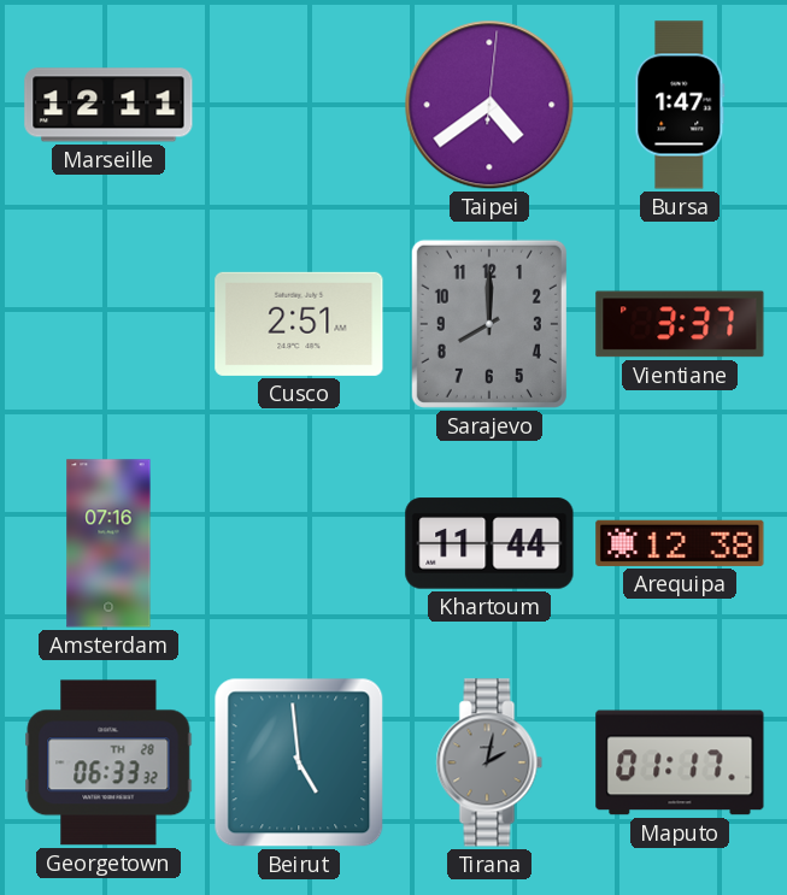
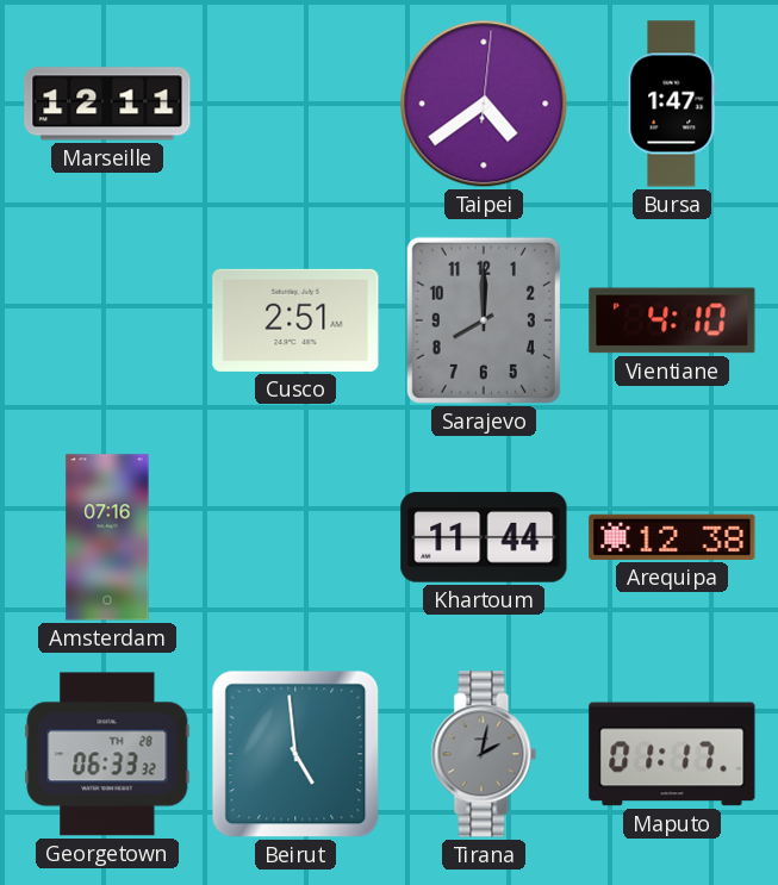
Vientiane: 3:37 -> 4:10 (672, 320)
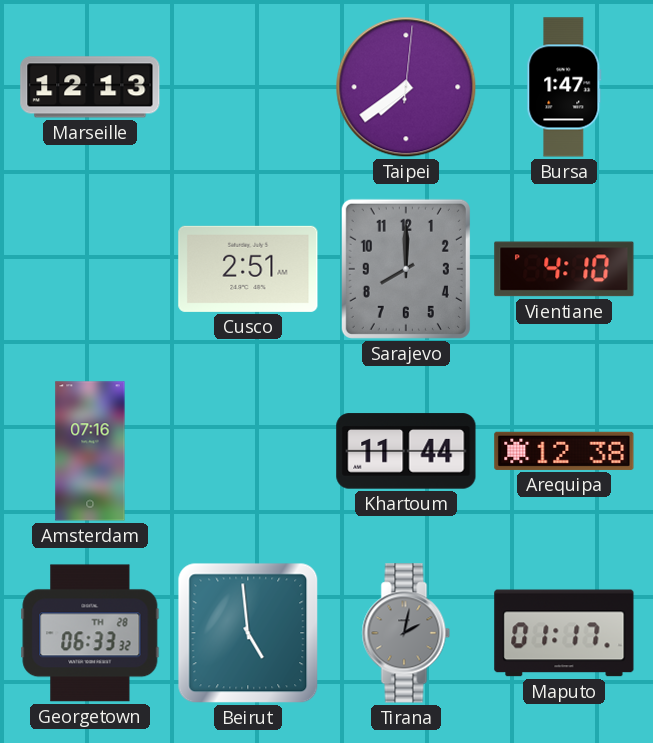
Marseille: 12:11 -> 12:13 (90, 87)
Taipei: 4:39 -> 7:39 (406, 87)
